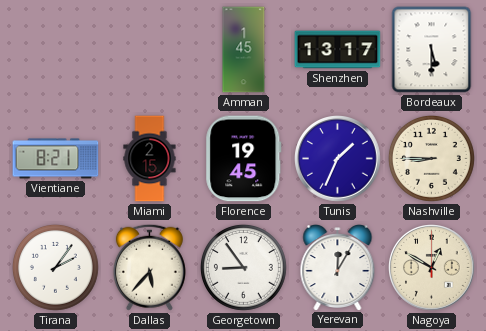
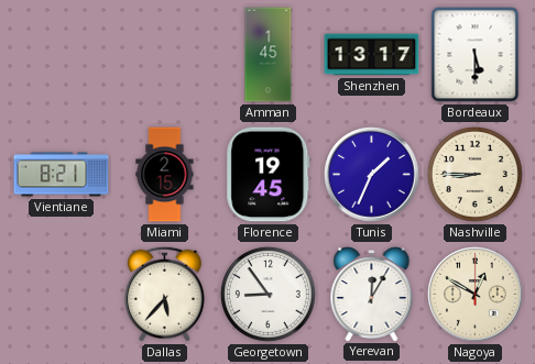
Tirana: 2:06 -> none (55, 267)
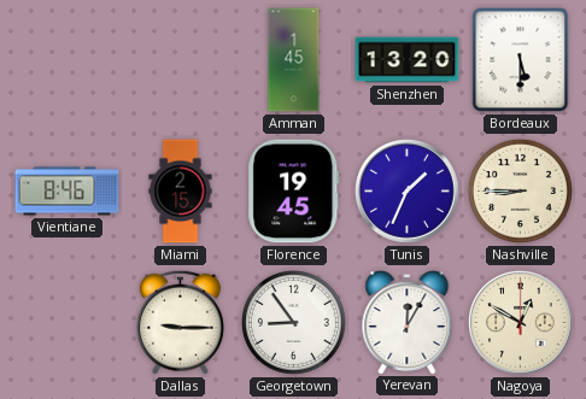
Shenzhen: 13:17 -> 13:20 (408, 60)
Vientiane: 8:21 -> 8:46 (68, 192)
Dallas: 5:37 -> 9:15 (180, 322)
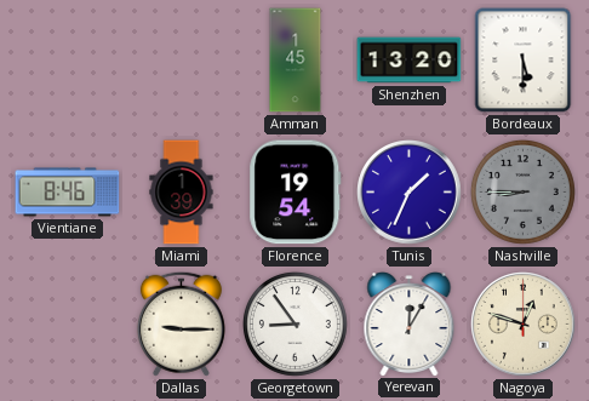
Miami: 2:15 -> 1:39 (182, 193)
Florence: 19:45 -> 19:54 (296, 193)
Nashville dial: cream -> grey (522, 191)
Nagoya: 12:50 -> 12:48 (524, 325)
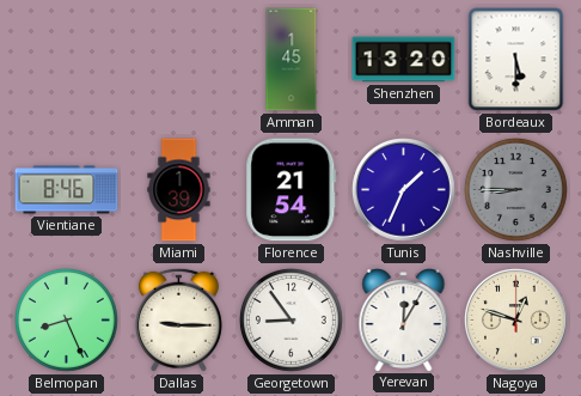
Florence: 19:54 -> 21:54 (292, 190)
Belmopan: none -> 8:26 (66, 319)
